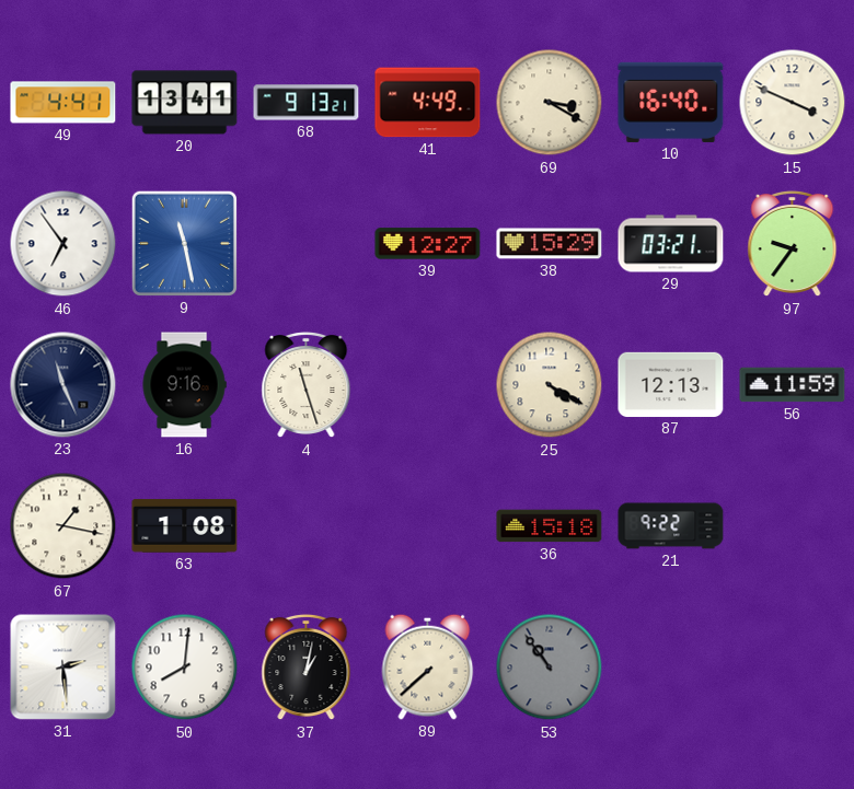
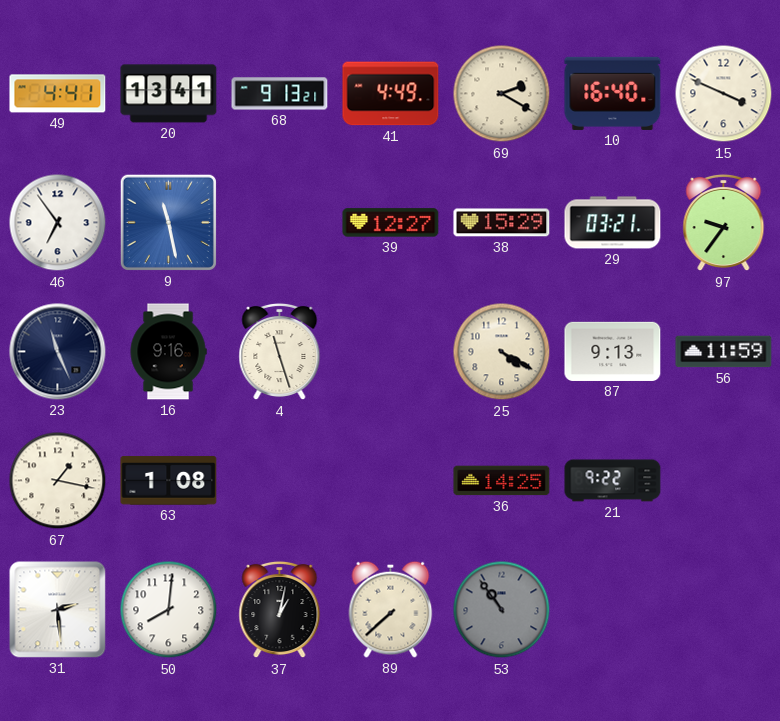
69: 3:20 -> 2:20 (502, 94)
87: 12:13 -> 9:13 (613, 351)
36: 15:18 -> 14:25 (502, 481)
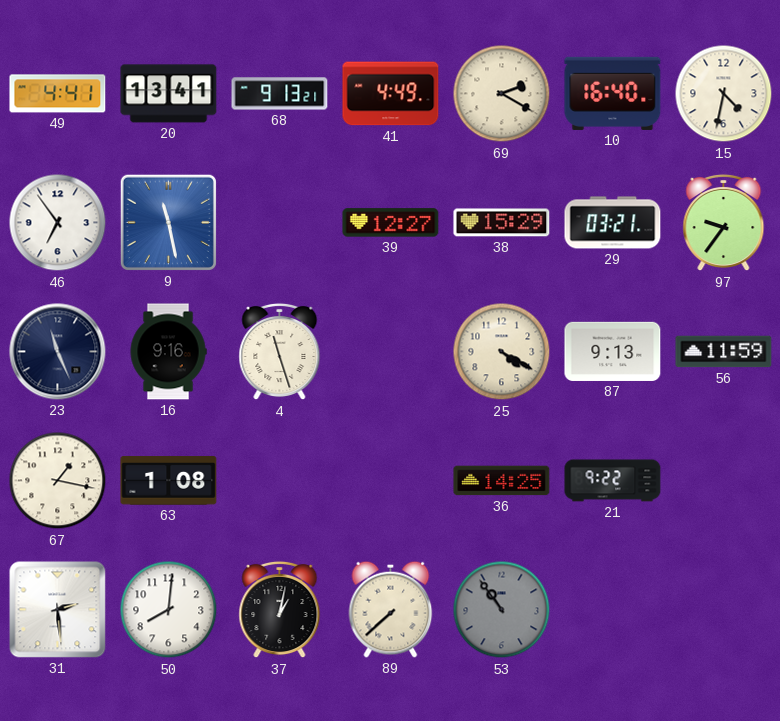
15: 3:49 -> 4:32 (724, 94)
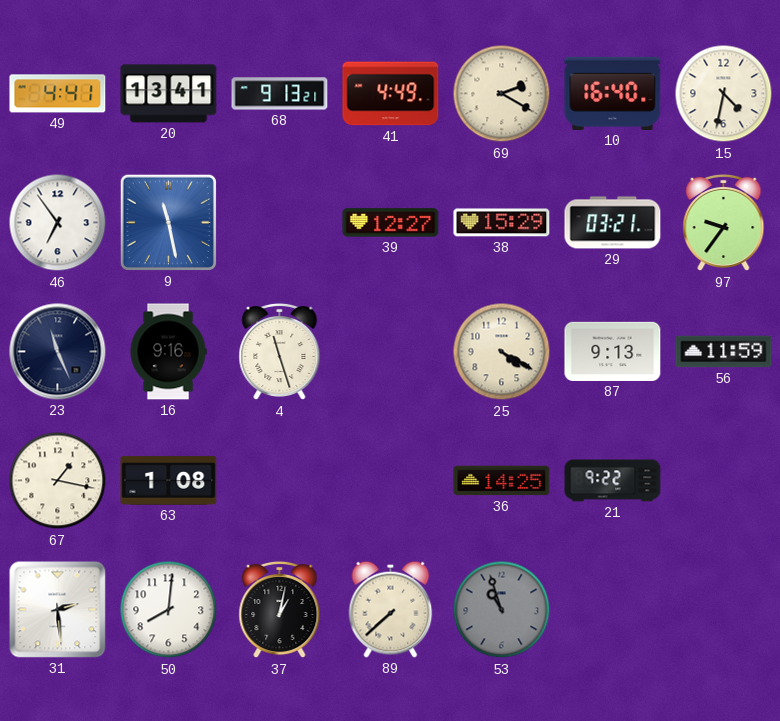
53: 10:54 -> 10:57 (502, 610)
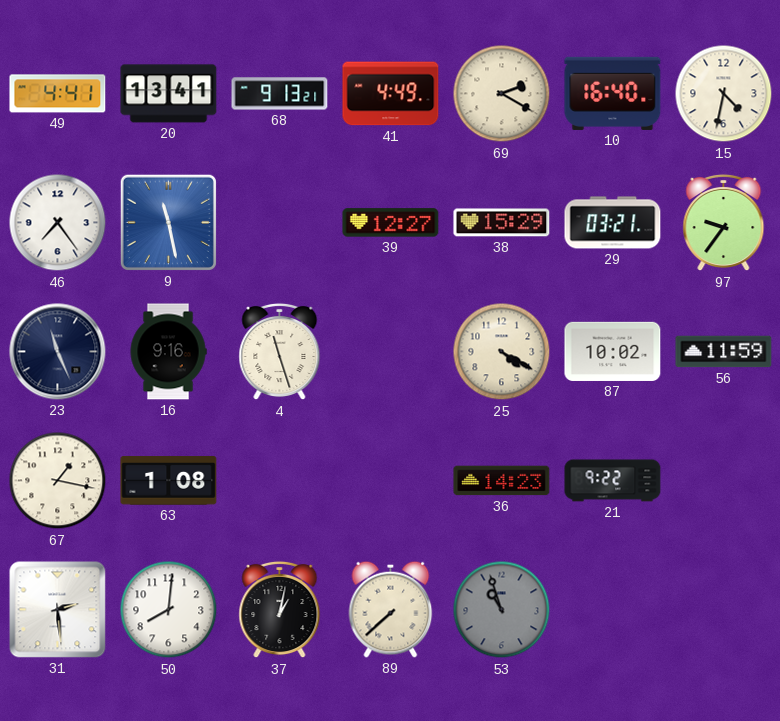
46: 6:54 -> 7:24 (58, 223)
87: 9:13 -> 10:02 (613, 351)
36: 14:25 -> 14:23 (502, 481)
